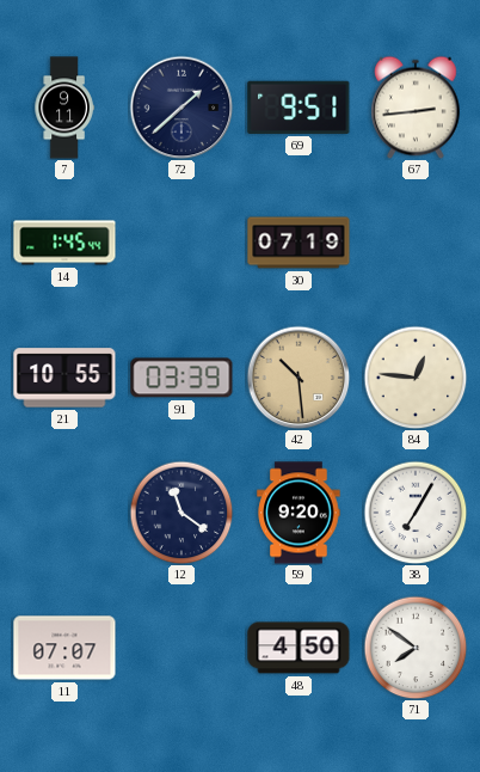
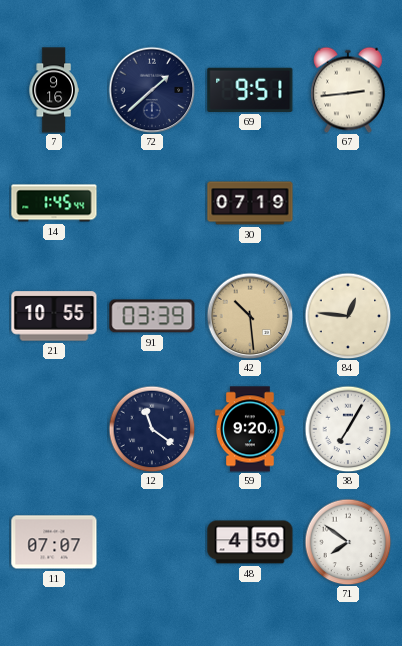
7: 9:11 -> 9:16 (54, 90)
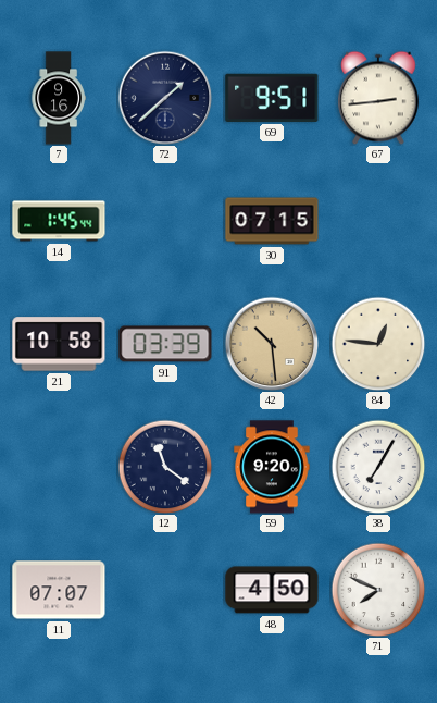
30: 07:19 -> 07:15 (272, 221)
21: 10:55 -> 10:58 (59, 344)
71: 7:51 -> 7:49 (378, 590)
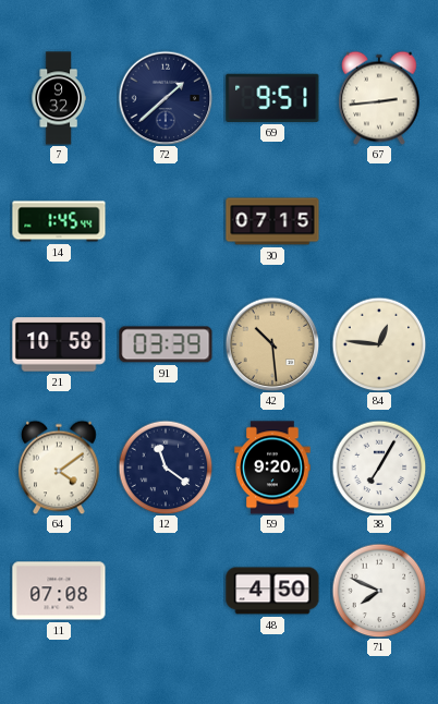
7: 9:16 -> 9:32 (59, 98)
64: none -> 4:09 (59, 468)
11: 07:07 -> 07:08 (59, 591)
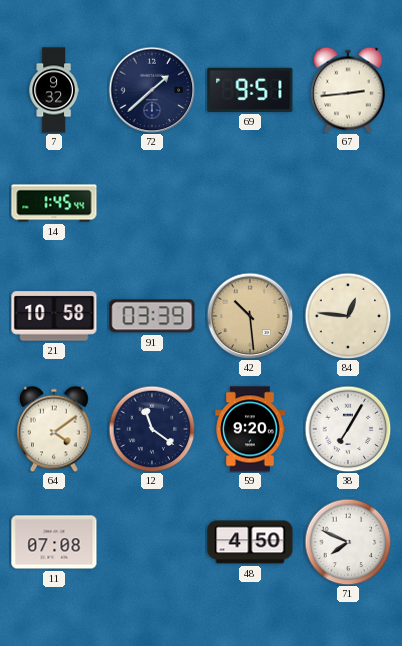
30: 07:15 -> none (272, 221)
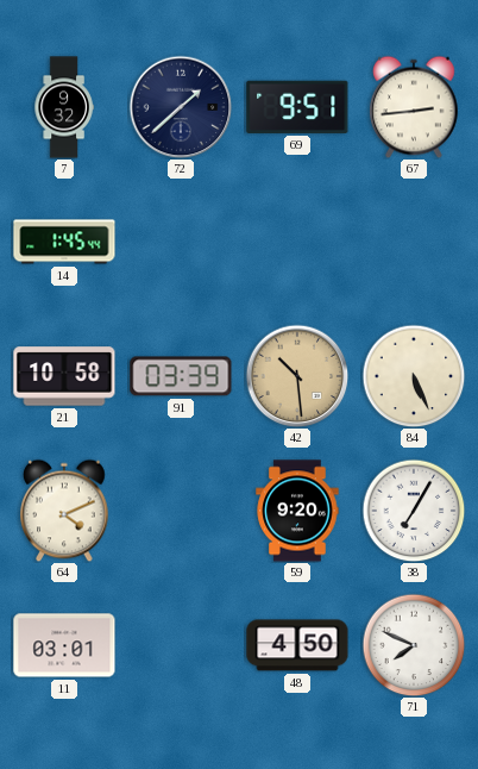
84: 12:46 -> 5:26 (414, 376)
64: 4:09 -> 4:11 (64, 511)
12: 11:21 -> none (152, 429)
11: 07:08 -> 03:01 (64, 645)
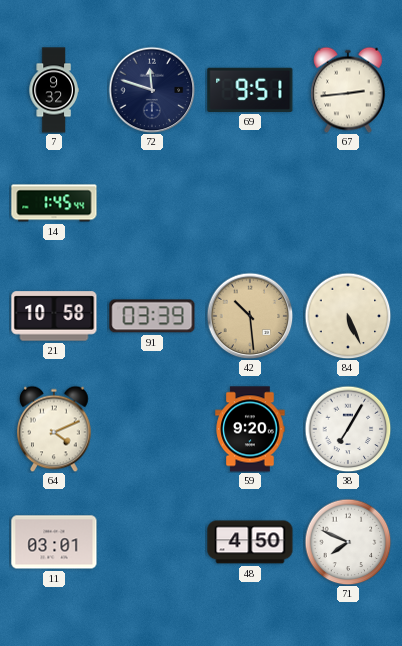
72: 1:38 -> 11:48 (152, 90)
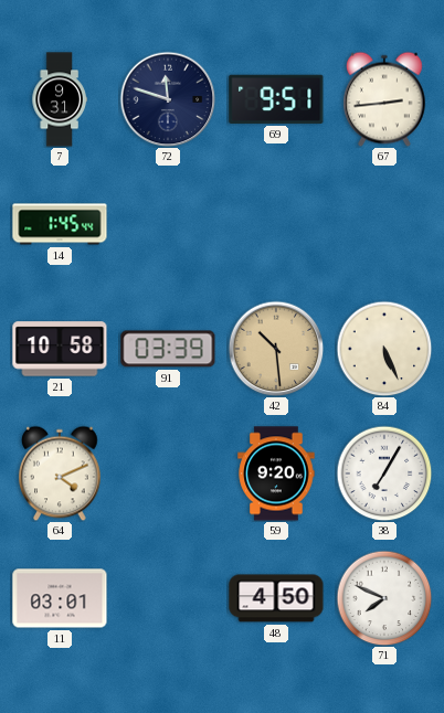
7: 9:32 -> 9:31 (60, 99)
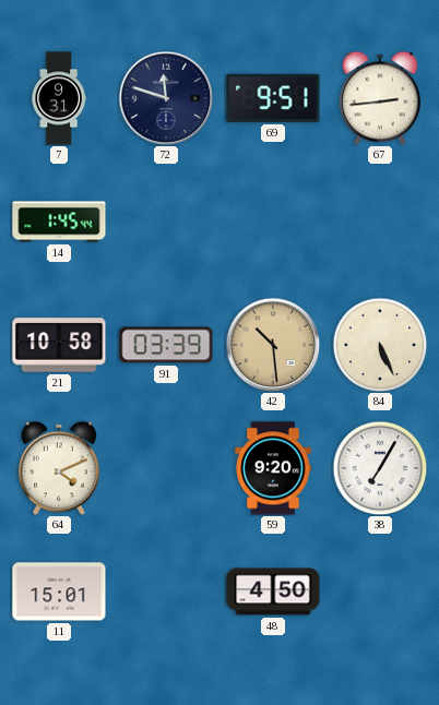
11: 03:01 -> 15:01 (59, 592)
71: 7:49 -> none (384, 598)
